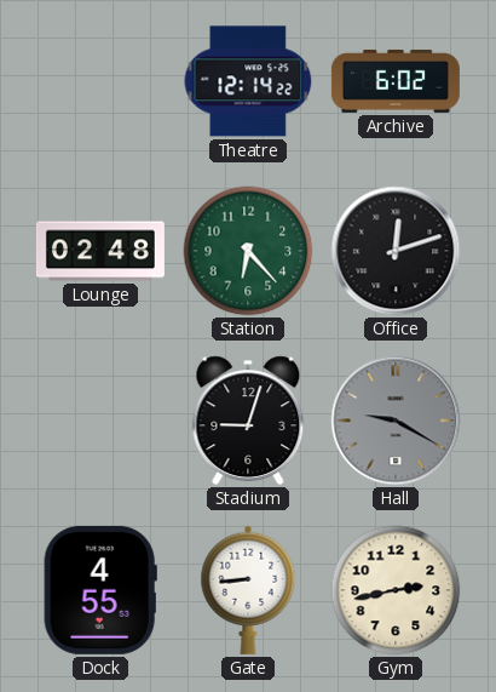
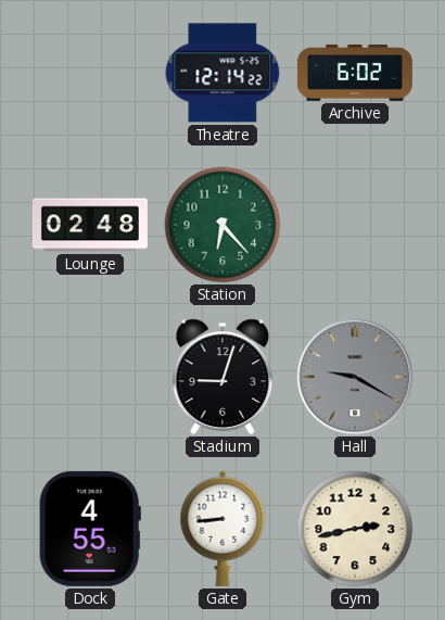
Office: 12:12 -> none (396, 251)
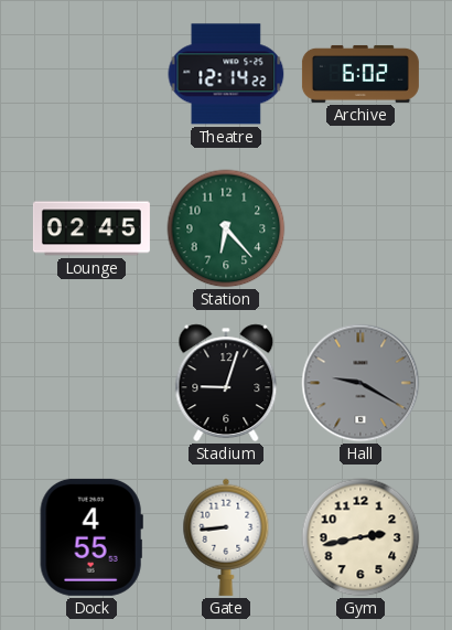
Lounge: 02:48 -> 02:45 (92, 228)
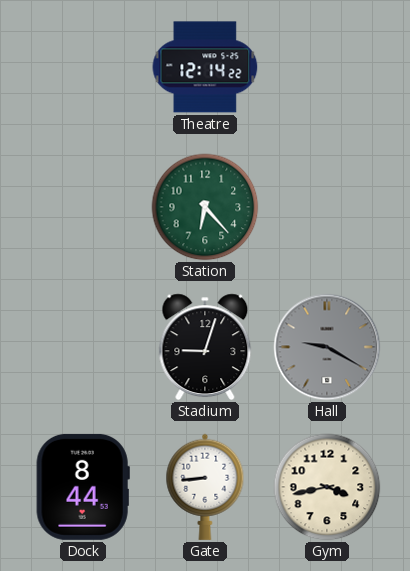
Archive: 6:02 -> none (360, 74)
Lounge: 02:45 -> none (92, 228)
Dock: 4:55 -> 8:44 (83, 487)
Gym: 2:43 -> 3:43 (327, 487)
